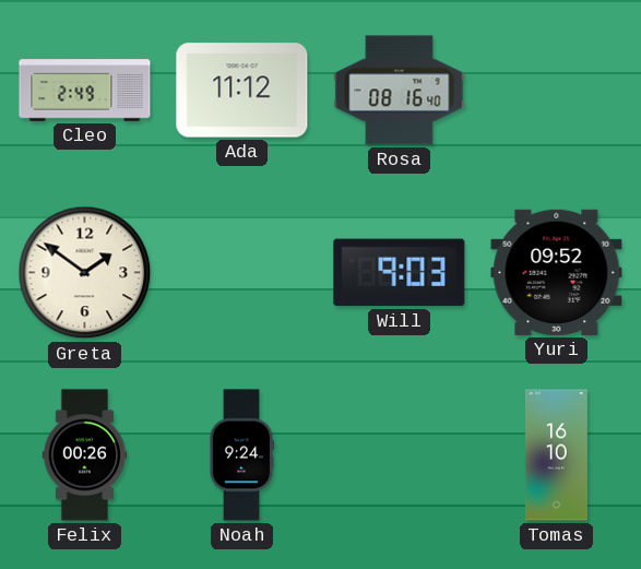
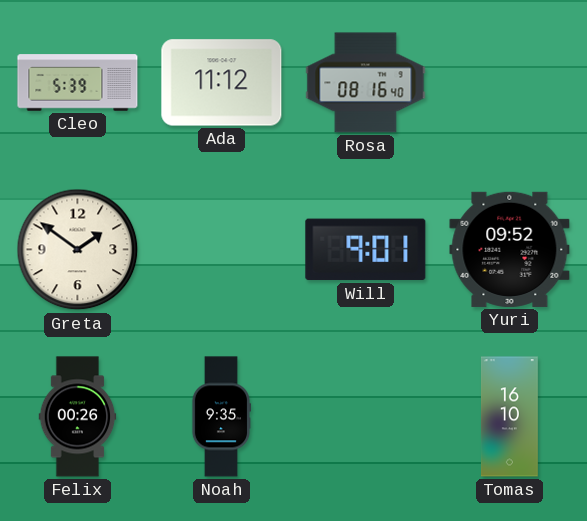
Cleo: 2:49 -> 5:39 (78, 83)
Will: 9:03 -> 9:01 (366, 250)
Noah: 9:24 -> 9:35 (220, 417)
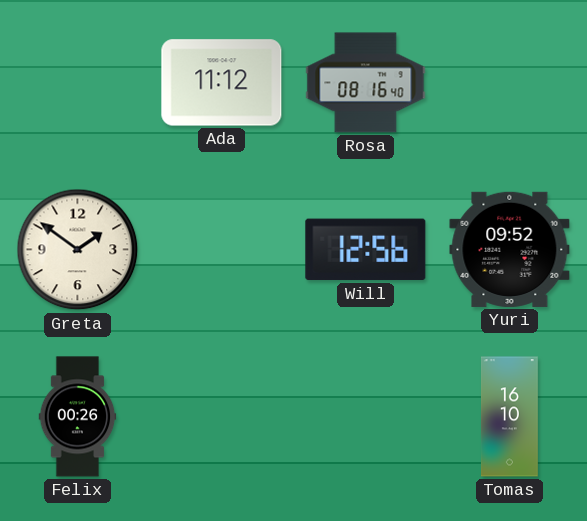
Cleo: 5:39 -> none (78, 83)
Will: 9:01 -> 12:56 (366, 250)
Noah: 9:35 -> none (220, 417)
